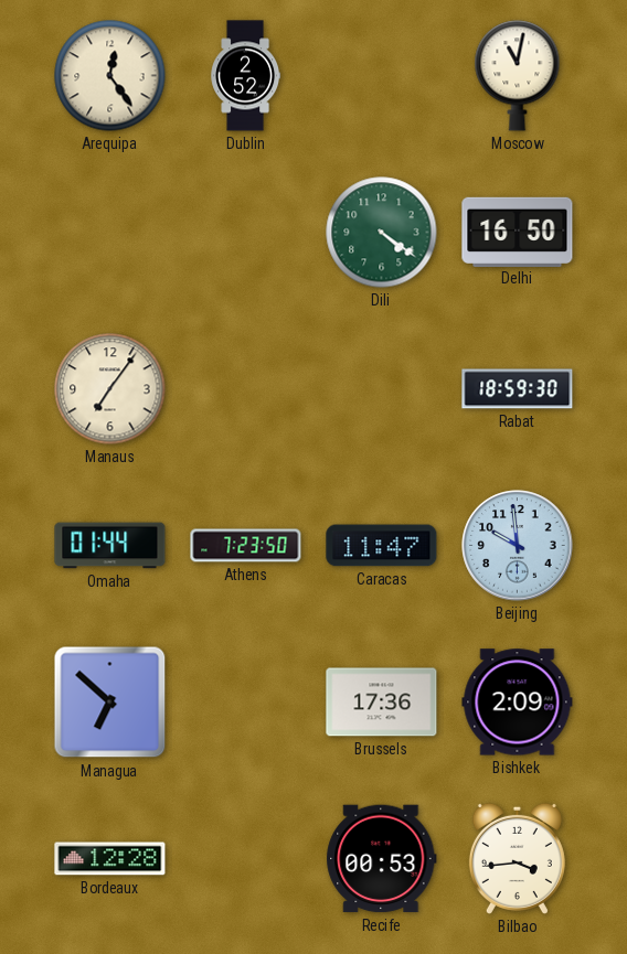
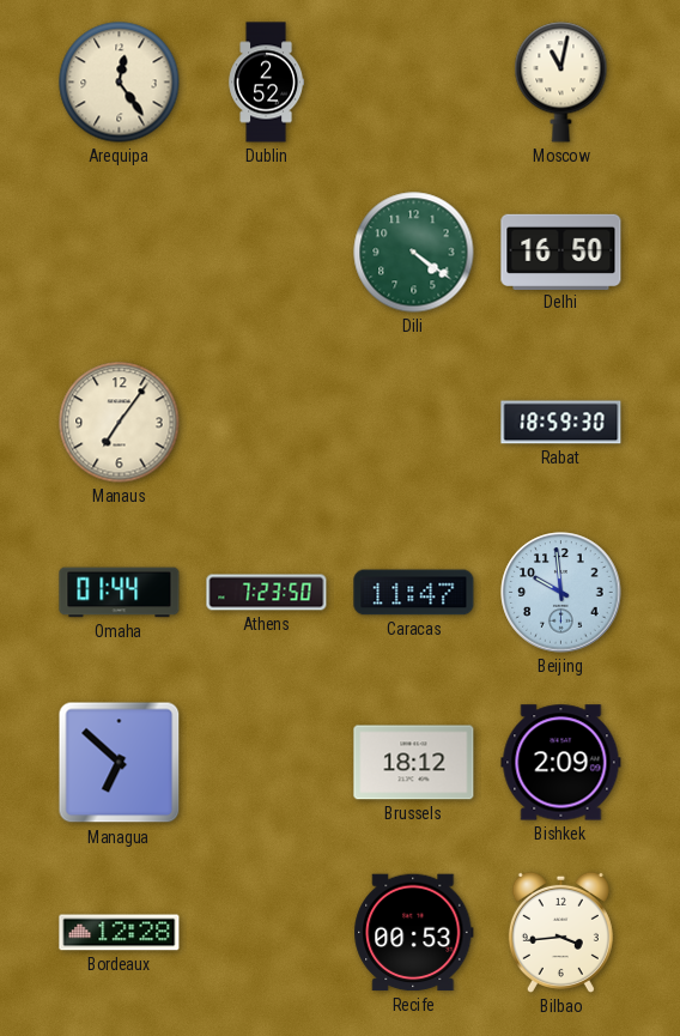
Brussels: 17:36 -> 18:12 (414, 763)
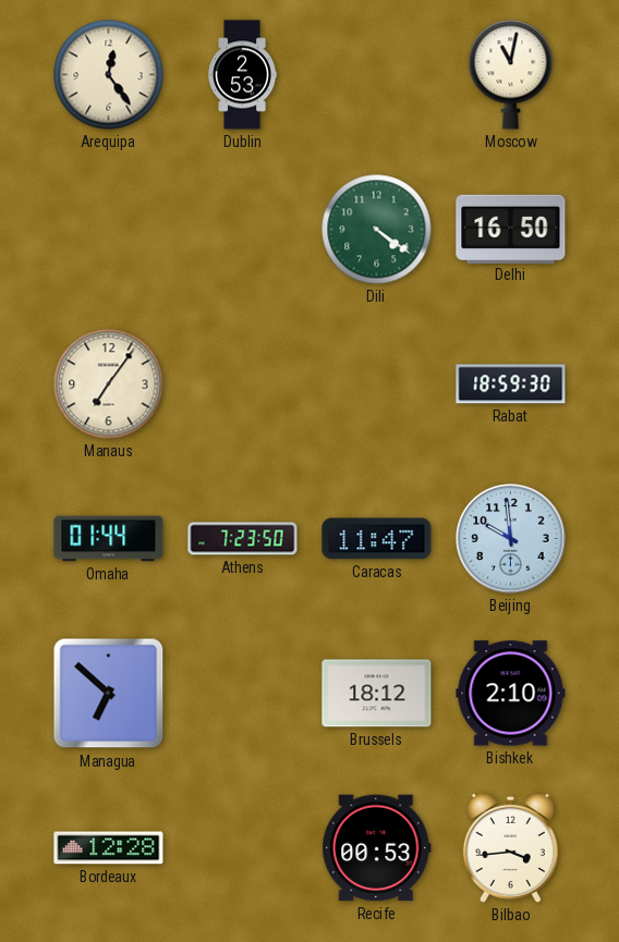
Dublin: 2:52 -> 2:53 (243, 75)
Bishkek: 2:09 -> 2:10 (511, 694)
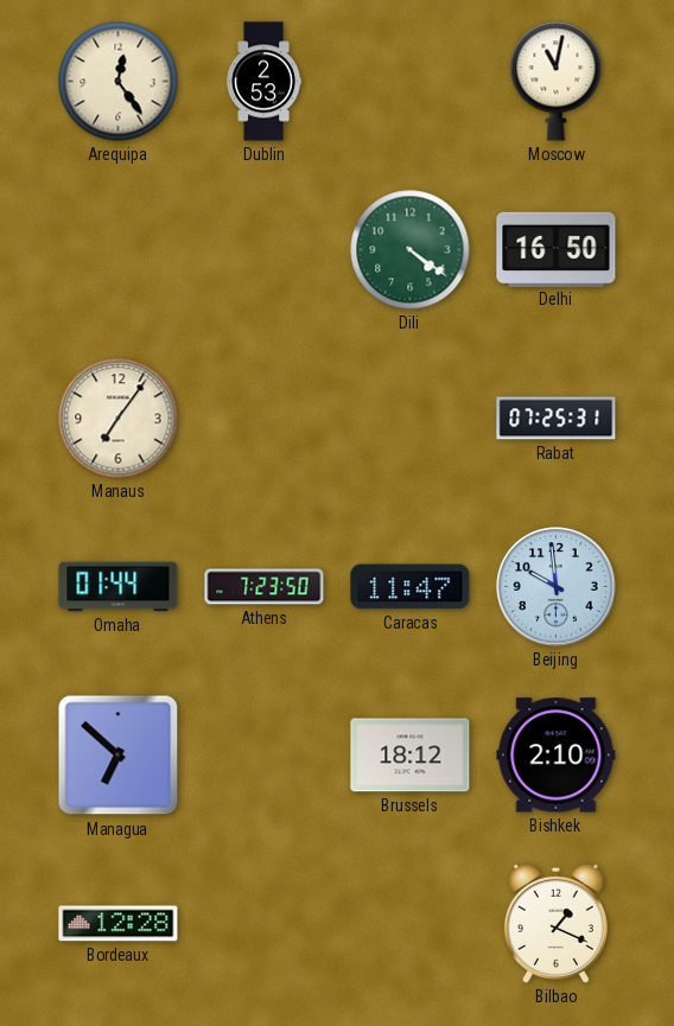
Rabat: 18:59 -> 07:25 (557, 419)
Recife: 00:53 -> none (377, 848)
Bilbao: 3:44 -> 1:19 (555, 923)
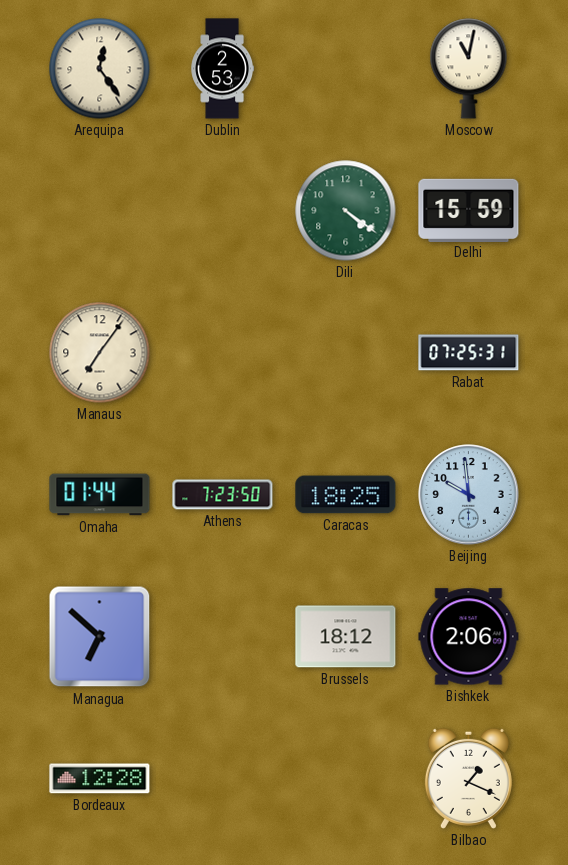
Delhi: 16:50 -> 15:59 (469, 210)
Caracas: 11:47 -> 18:25 (346, 495)
Bishkek: 2:10 -> 2:06 (469, 637)
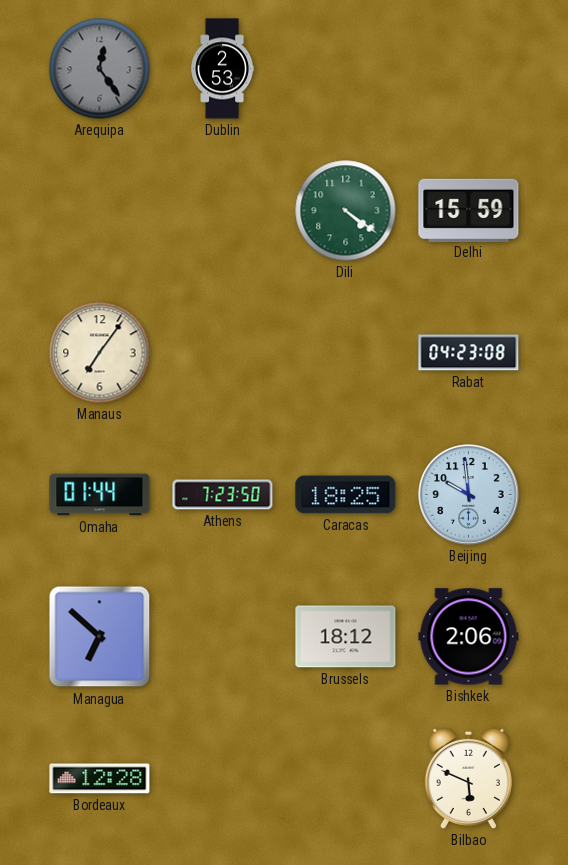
Arequipa dial: cream -> grey (100, 69)
Moscow: 11:02 -> none (469, 69)
Rabat: 07:25 -> 04:23 (469, 353)
Bilbao: 1:19 -> 5:49 (468, 778)
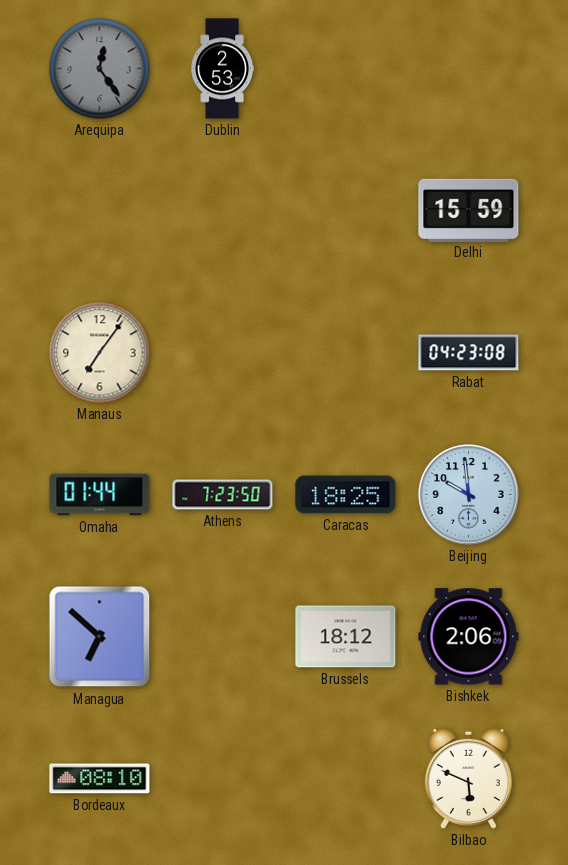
Dili: 4:21 -> none (346, 211)
Bordeaux: 12:28 -> 08:10 (100, 779)
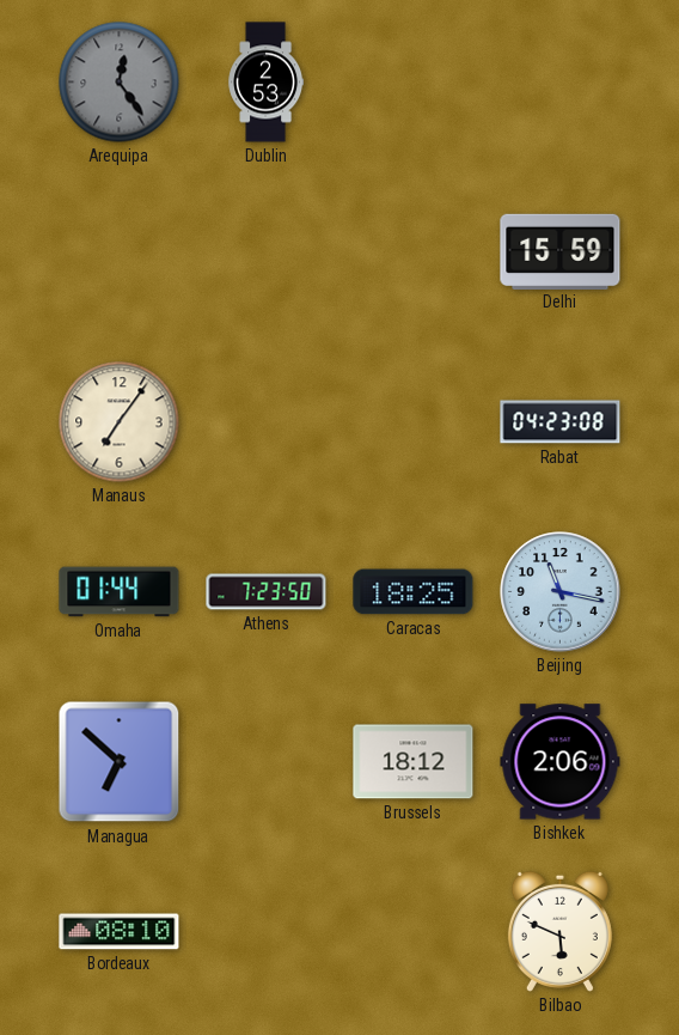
Beijing: 9:59 -> 11:17 (561, 592)
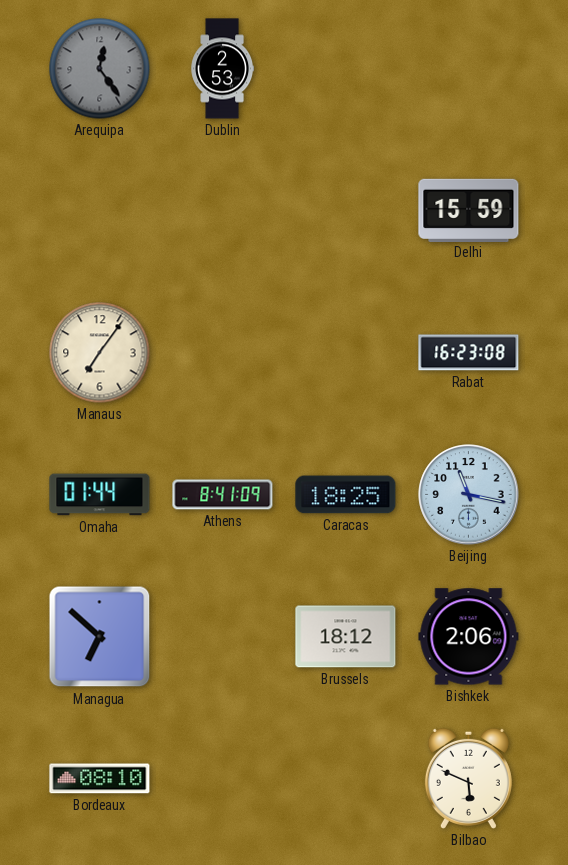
Rabat: 04:23 -> 16:23 (469, 353)
Athens: 7:23 -> 8:41 (223, 495)
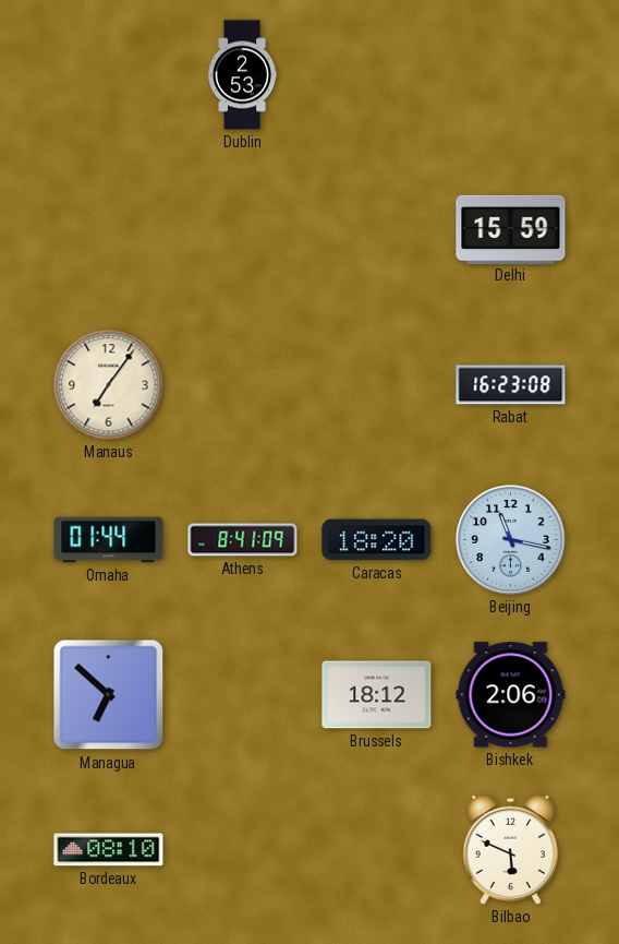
Arequipa: 12:24 -> none (100, 69)
Caracas: 18:25 -> 18:20 (377, 540)
